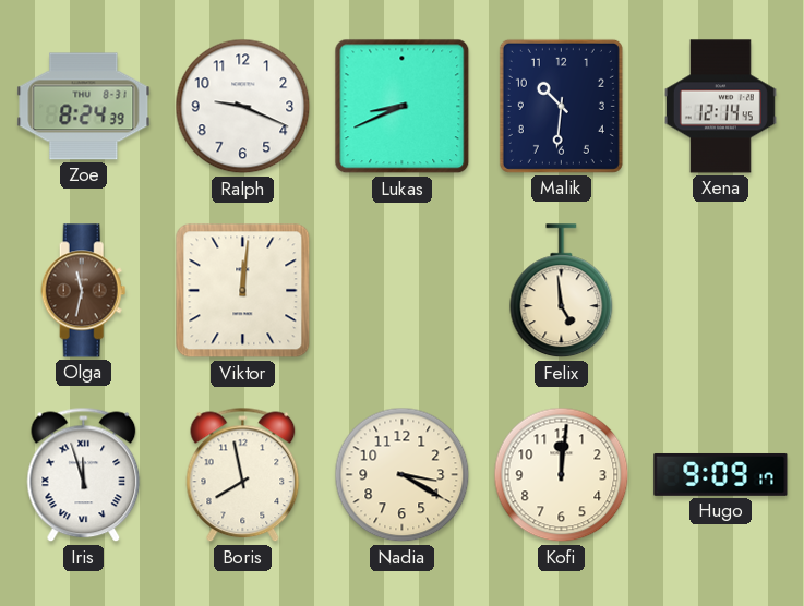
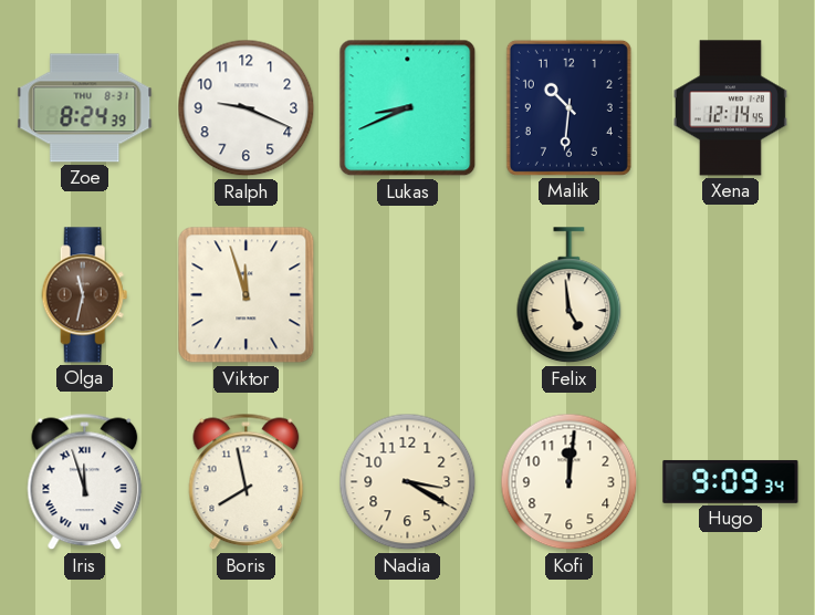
Viktor: 12:01 -> 11:57 (247, 295)
Hugo: 9:09:17 -> 9:09:34 (731, 481)
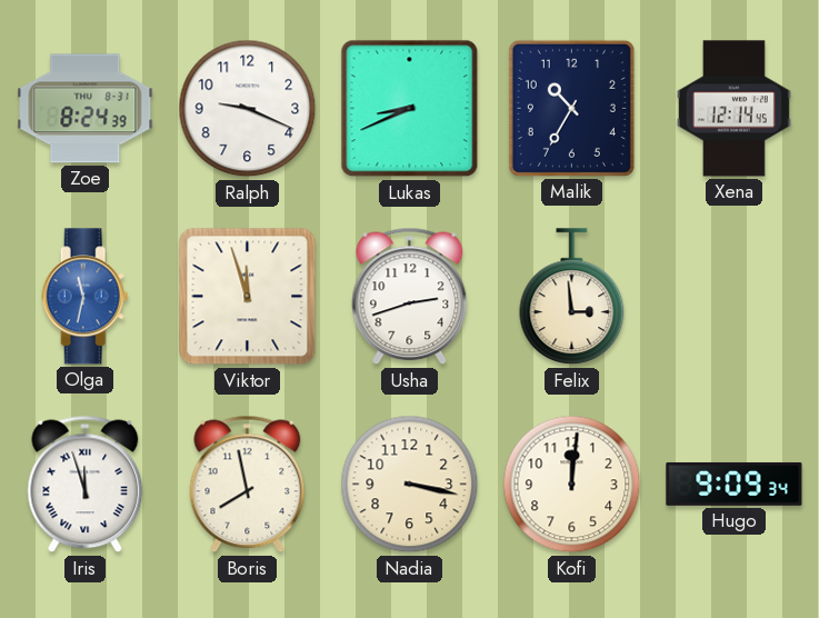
Malik: 10:31 -> 10:35 (571, 108)
Olga dial: brown -> blue (86, 297)
Usha: none -> 2:42 (410, 297)
Felix: 4:59 -> 2:59 (572, 297)
Nadia: 3:20 -> 3:17 (410, 485)
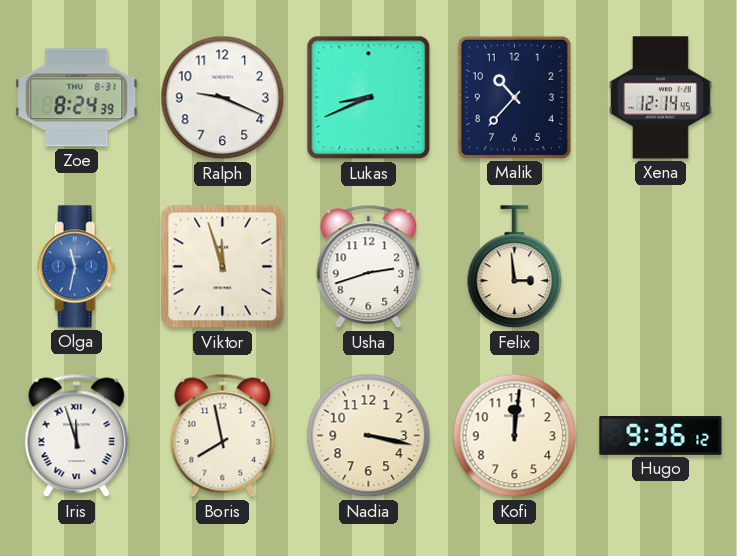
Malik: 10:35 -> 10:37 (514, 97)
Hugo: 9:09 -> 9:36 (661, 435)
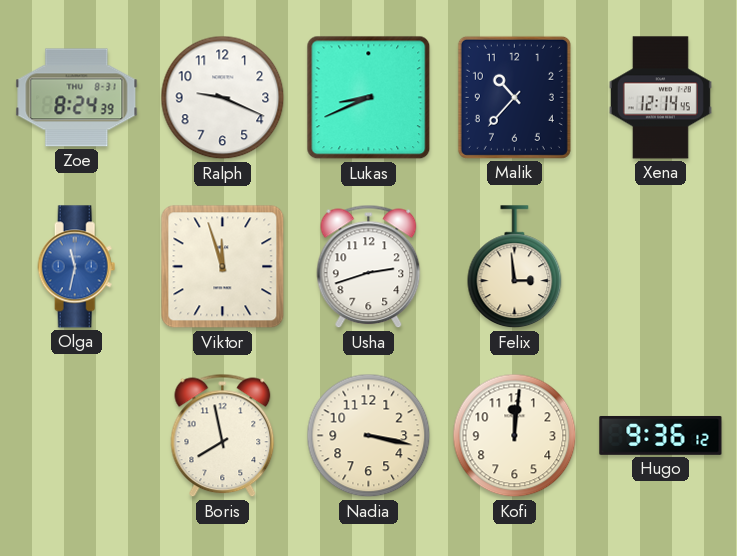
Iris: 11:57 -> none (77, 436)
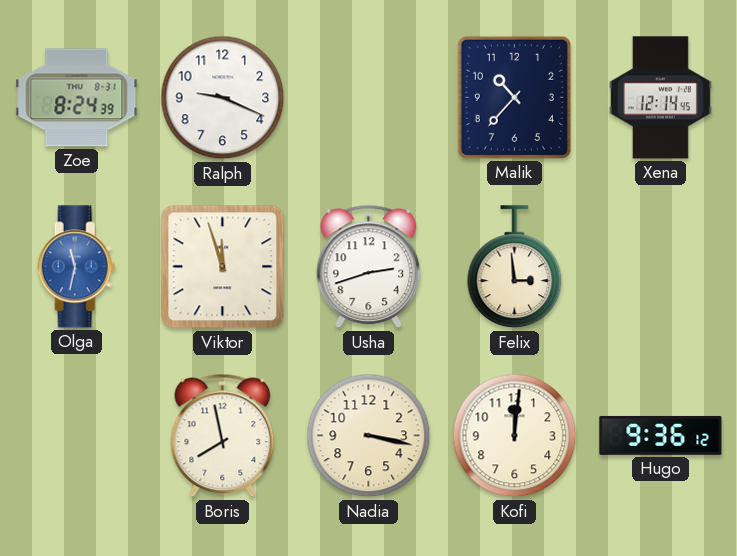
Lukas: 8:41 -> none (369, 98)
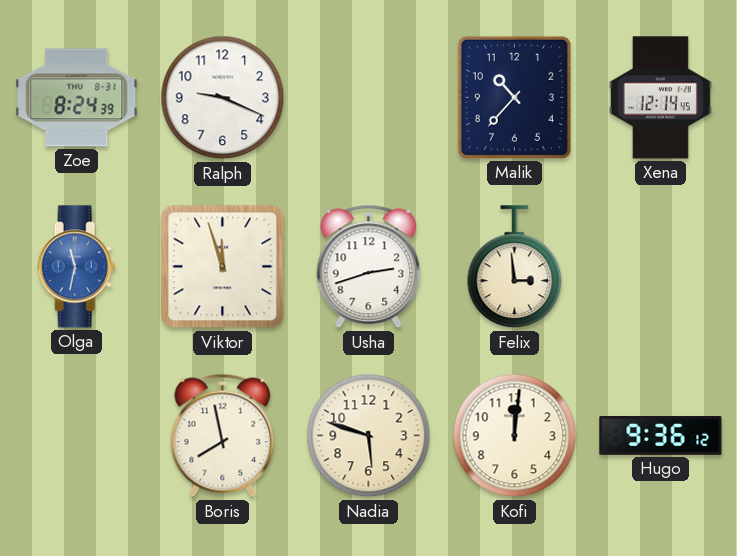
Nadia: 3:17 -> 5:48 (369, 436)
